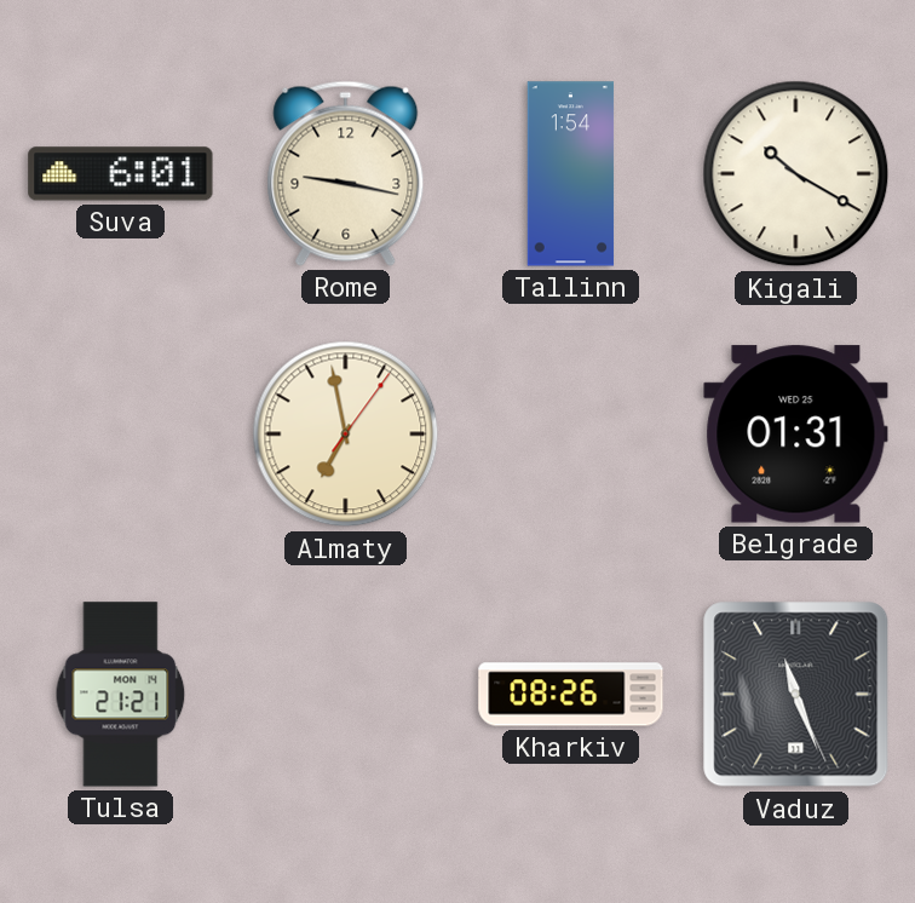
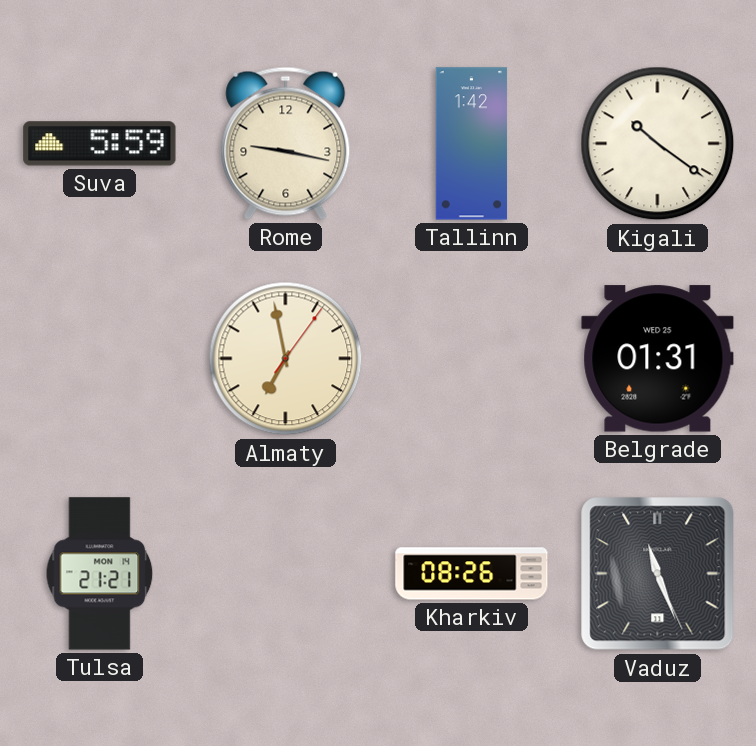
Suva: 6:01 -> 5:59 (100, 144)
Tallinn: 1:54 -> 1:42 (472, 144)
Kigali: 10:20 -> 10:21 (658, 144)
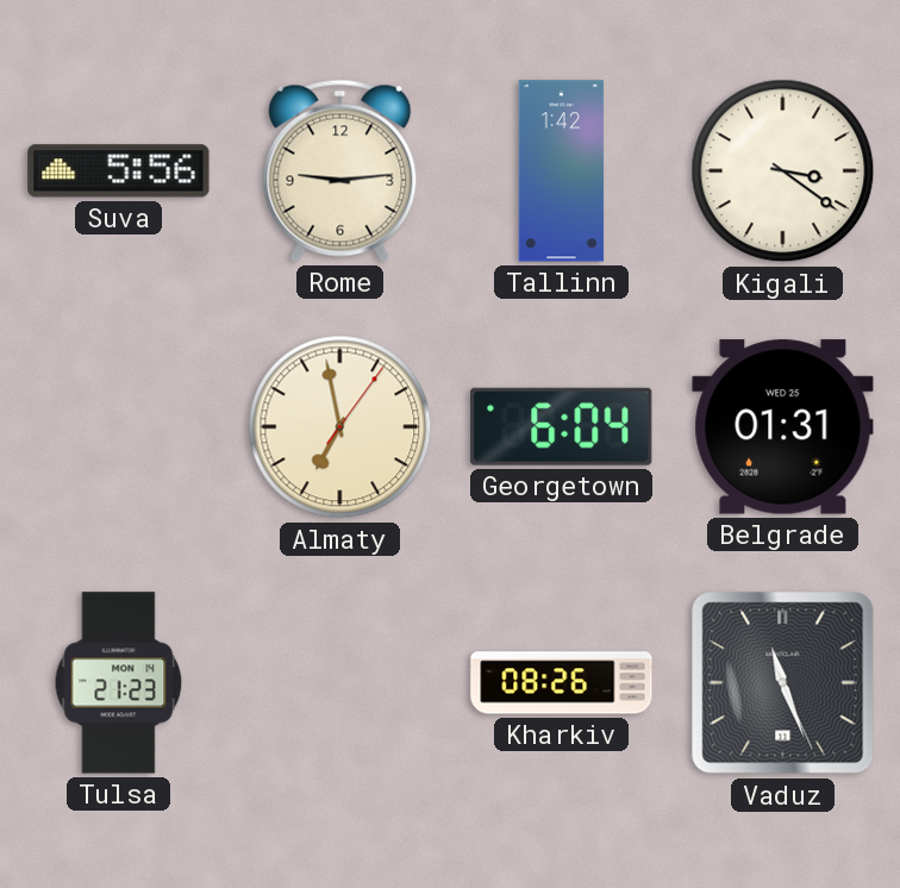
Suva: 5:59 -> 5:56 (119, 171)
Rome: 9:17 -> 9:14 (340, 170)
Kigali: 10:21 -> 3:21 (783, 171)
Georgetown: none -> 6:04 (562, 426)
Tulsa: 21:21 -> 21:23 (119, 683)
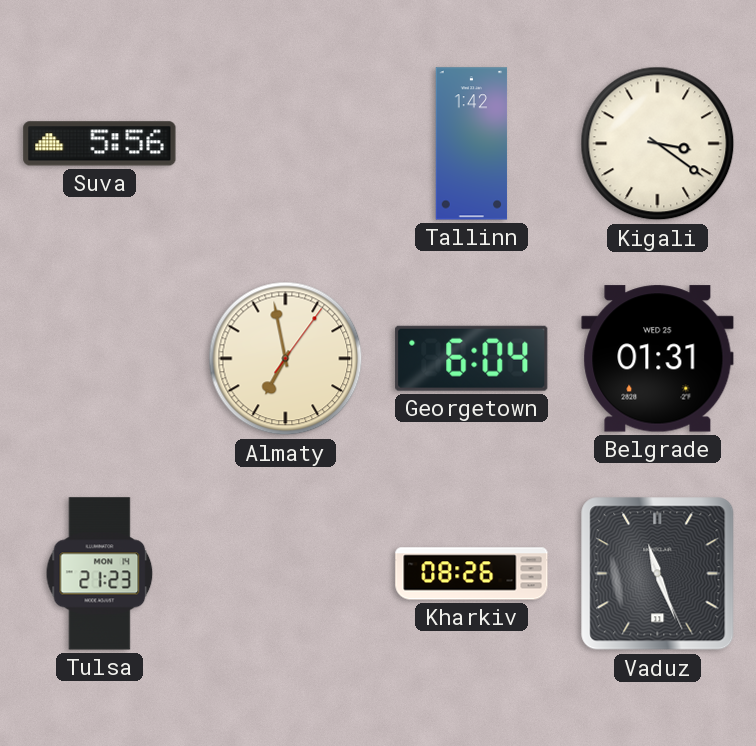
Rome: 9:14 -> none (340, 170)
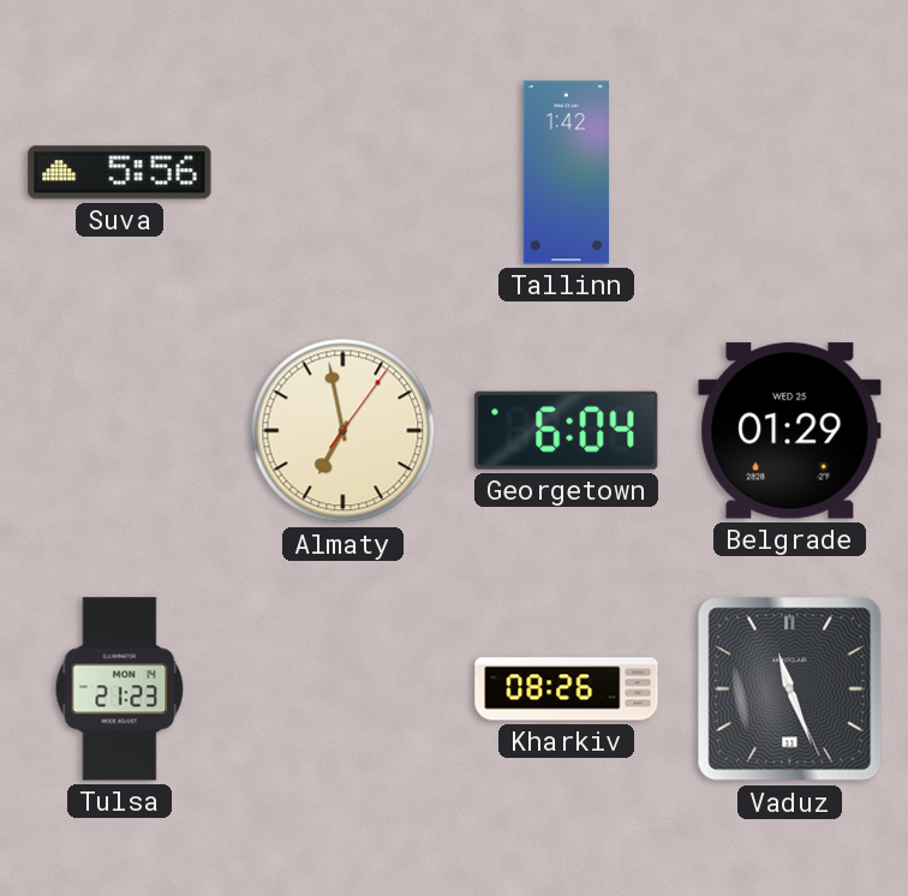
Kigali: 3:21 -> none (658, 144)
Belgrade: 01:31 -> 01:29 (790, 431)
